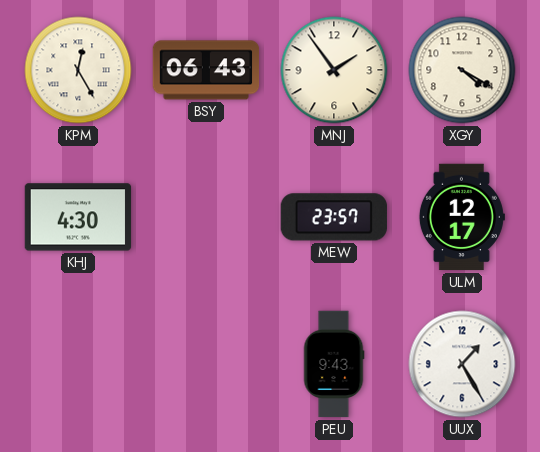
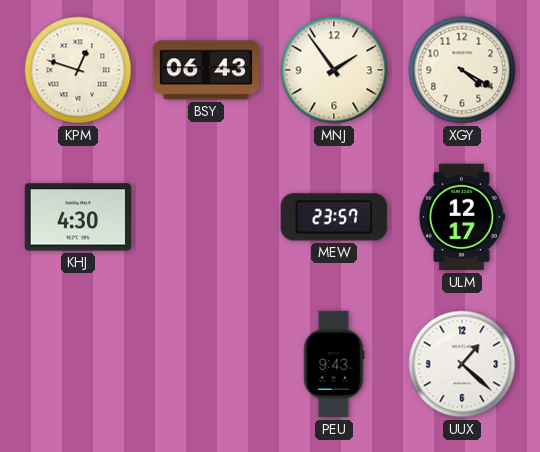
KPM: 12:25 -> 12:48 (78, 70)
UUX: 1:25 -> 1:22 (462, 364)
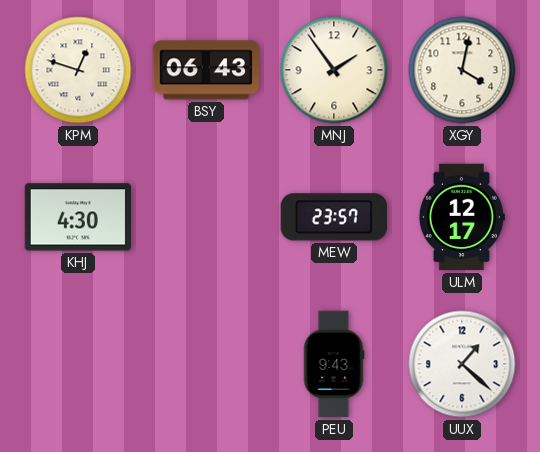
XGY: 4:20 -> 4:02 (462, 70)
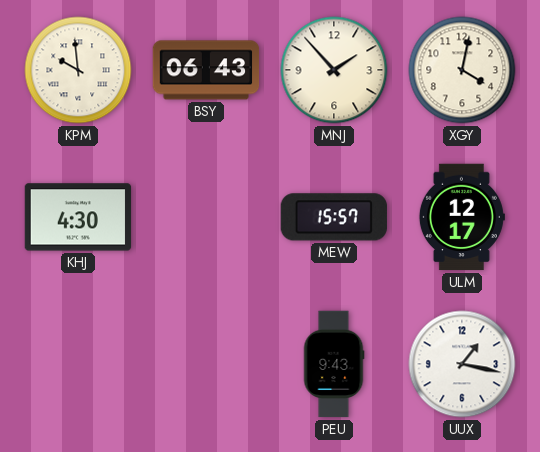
KPM: 12:48 -> 9:59 (78, 70)
MNJ: 1:54 -> 1:53 (334, 70)
MEW: 23:57 -> 15:57 (333, 217)
UUX: 1:22 -> 1:17 (462, 364)
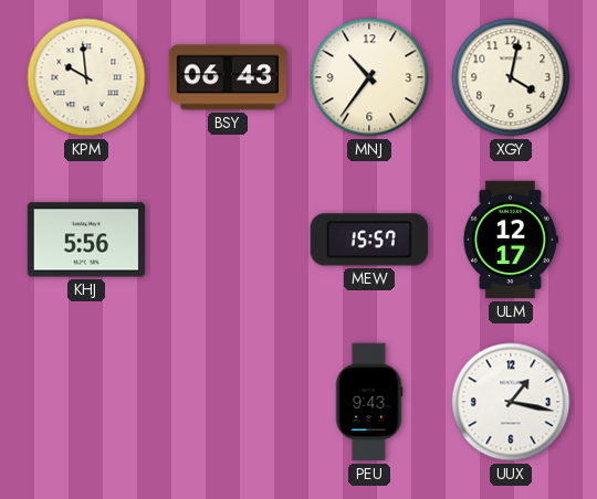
MNJ: 1:53 -> 10:36 (369, 77)
KHJ: 4:30 -> 5:56 (86, 240)
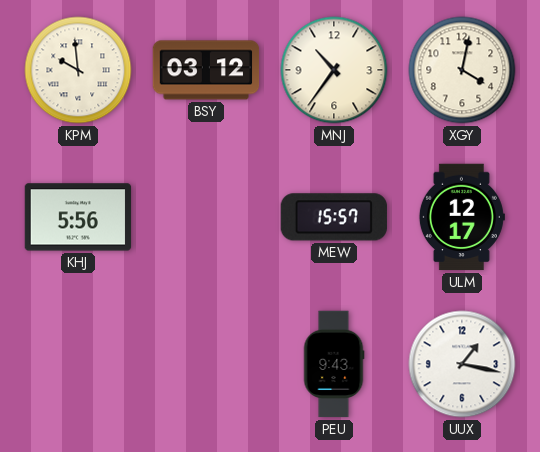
BSY: 06:43 -> 03:12 (206, 70)
